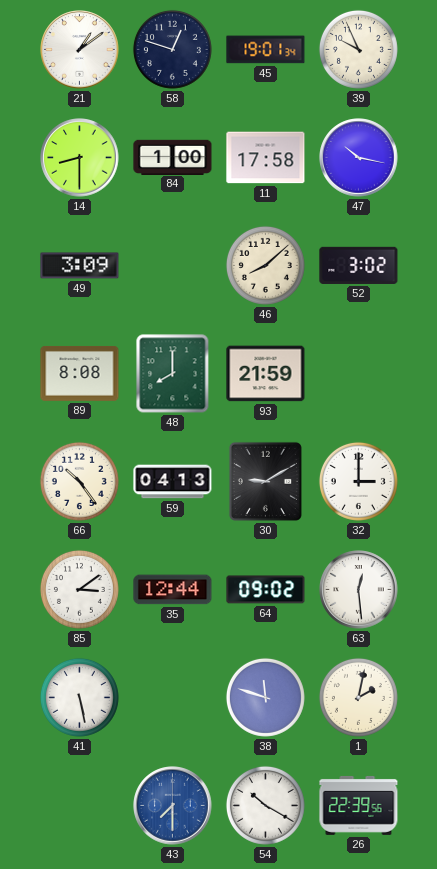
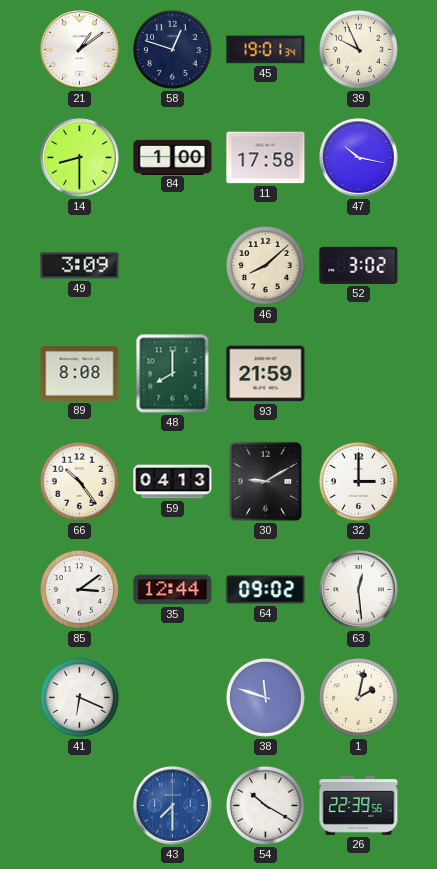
41: 5:28 -> 6:19 (79, 697)
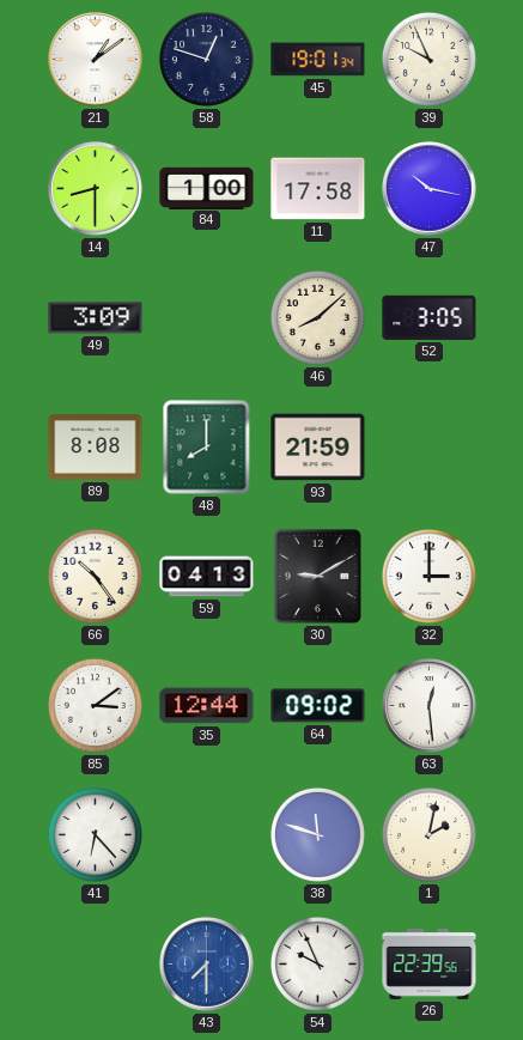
52: 3:02 -> 3:05 (430, 317)
41: 6:19 -> 6:23 (95, 834)
54: 10:20 -> 9:56 (317, 963)
